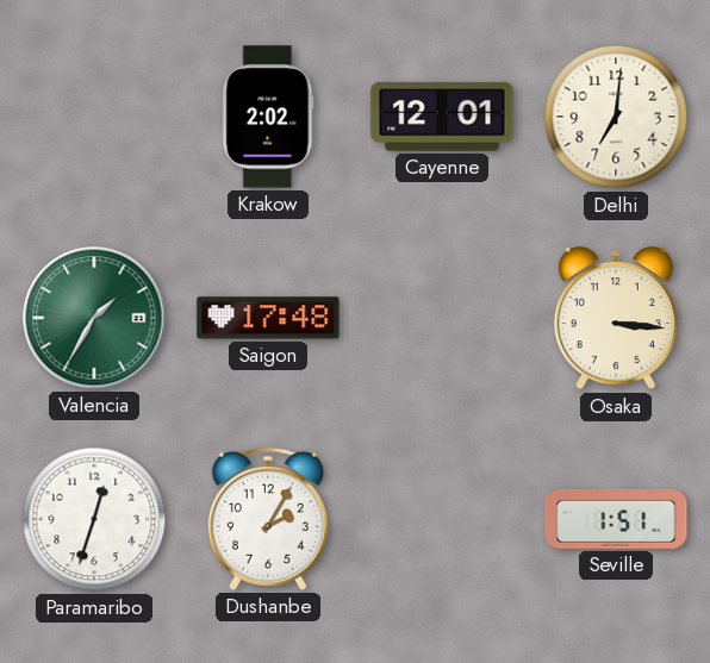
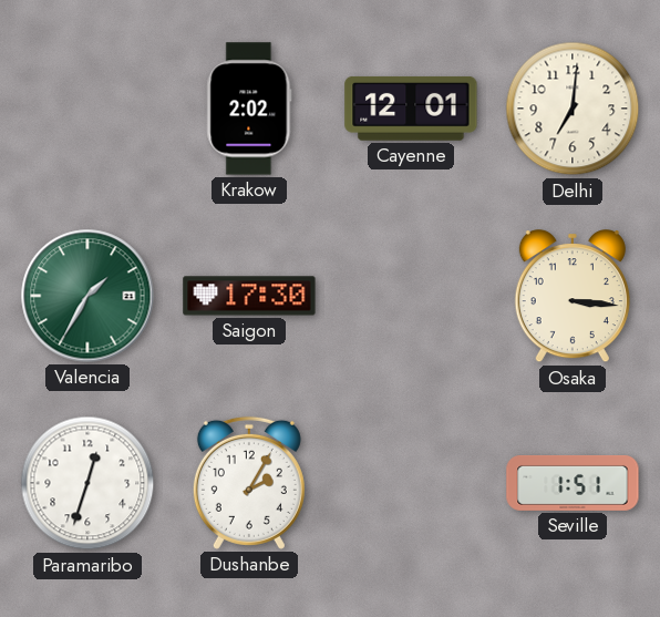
Saigon: 17:48 -> 17:30 (249, 296)
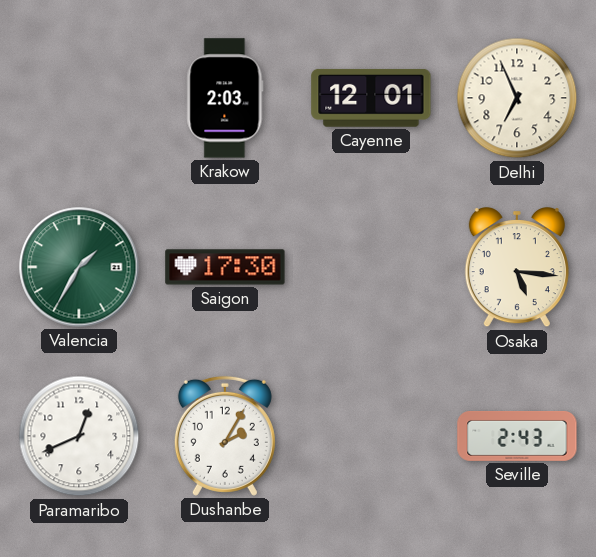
Krakow: 2:02 -> 2:03 (225, 98)
Delhi: 7:01 -> 6:56 (517, 98)
Osaka: 3:16 -> 5:16 (517, 268)
Paramaribo: 12:33 -> 12:41 (79, 436)
Seville: 1:51 -> 2:43 (517, 436)
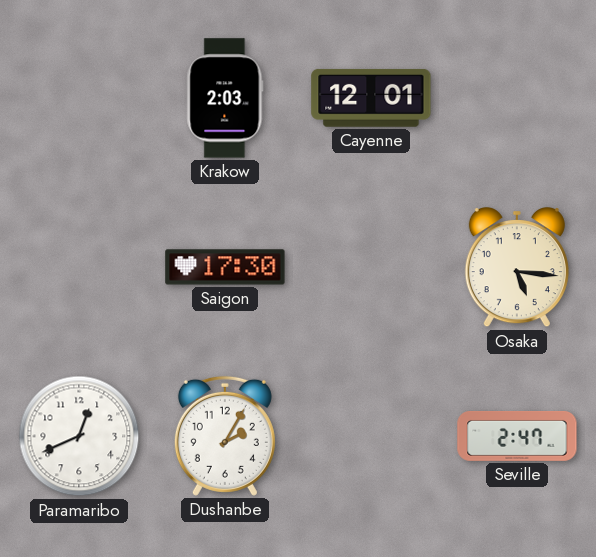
Delhi: 6:56 -> none (517, 98)
Valencia: 1:35 -> none (79, 267)
Seville: 2:43 -> 2:47 (517, 436)
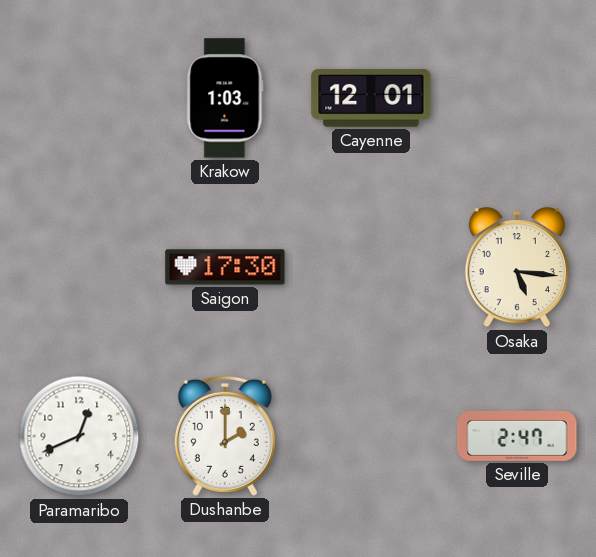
Krakow: 2:03 -> 1:03 (225, 98)
Dushanbe: 2:05 -> 2:00 (225, 436)
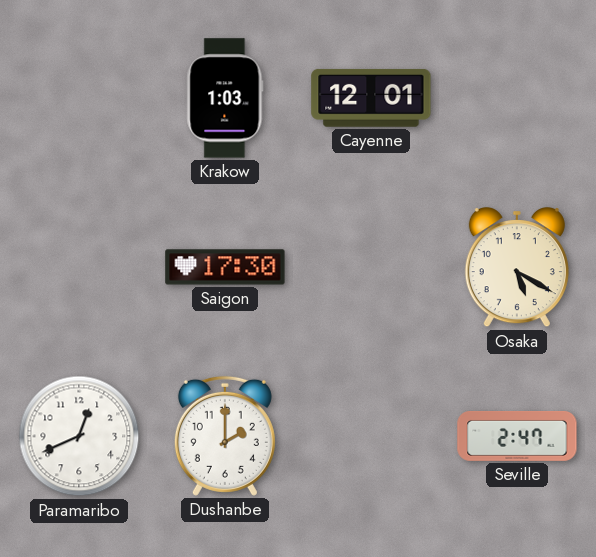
Osaka: 5:16 -> 5:20 (517, 268)
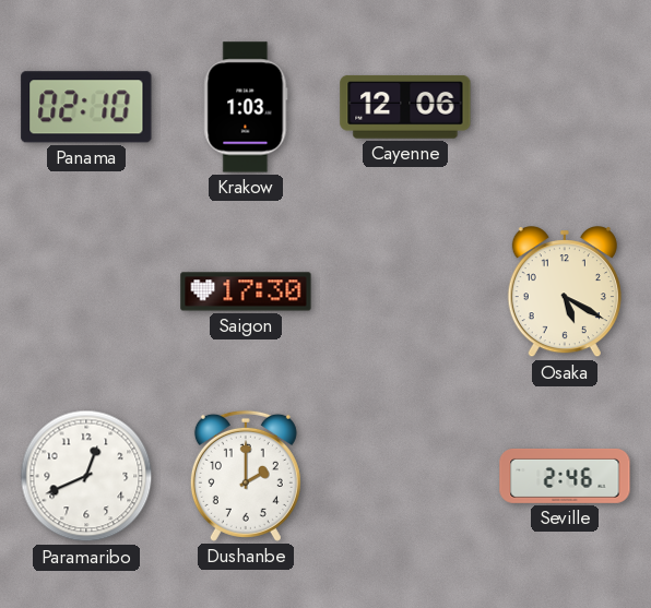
Panama: none -> 02:10 (86, 107)
Cayenne: 12:01 -> 12:06 (405, 107)
Seville: 2:47 -> 2:46 (565, 476)
